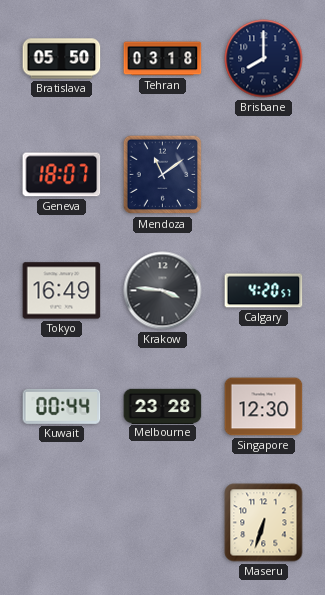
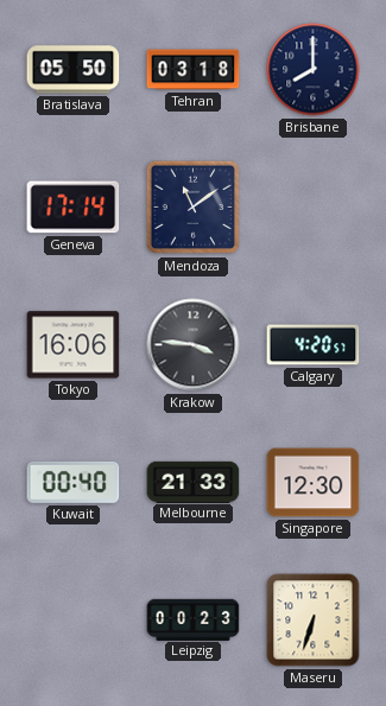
Geneva: 18:07 -> 17:14 (74, 208)
Tokyo: 16:49 -> 16:06 (74, 345)
Kuwait: 00:44 -> 00:40 (74, 482)
Melbourne: 23:28 -> 21:33 (194, 482)
Leipzig: none -> 00:23 (194, 619)
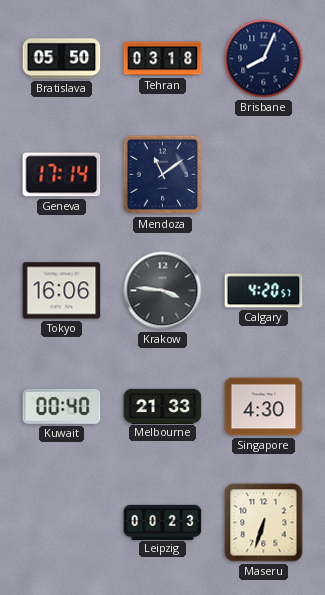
Brisbane: 8:00 -> 8:04 (264, 59)
Singapore: 12:30 -> 4:30 (264, 407)
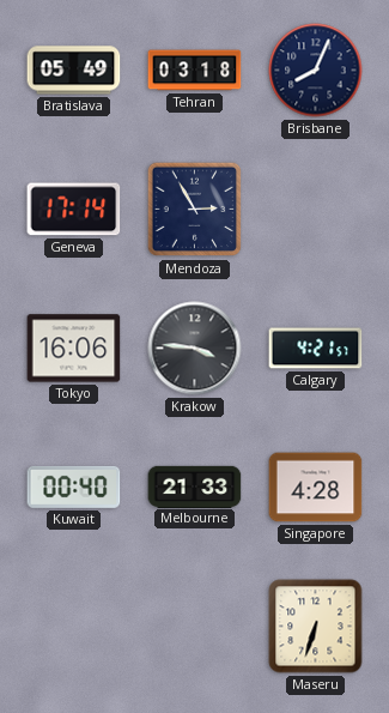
Bratislava: 05:50 -> 05:49 (74, 71)
Mendoza: 11:09 -> 2:55 (195, 210)
Calgary: 4:20 -> 4:21 (316, 349)
Singapore: 4:30 -> 4:28 (316, 488)
Leipzig: 00:23 -> none (163, 522)
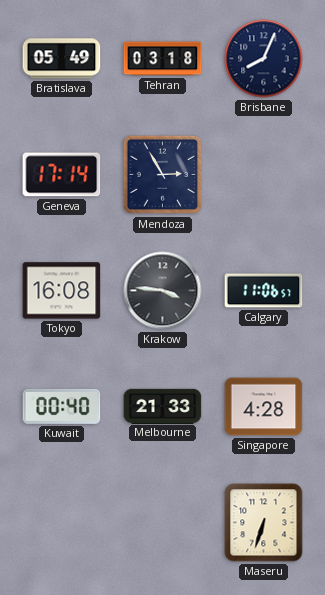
Tokyo: 16:06 -> 16:08 (62, 291)
Calgary: 4:21 -> 11:06 (264, 291)
